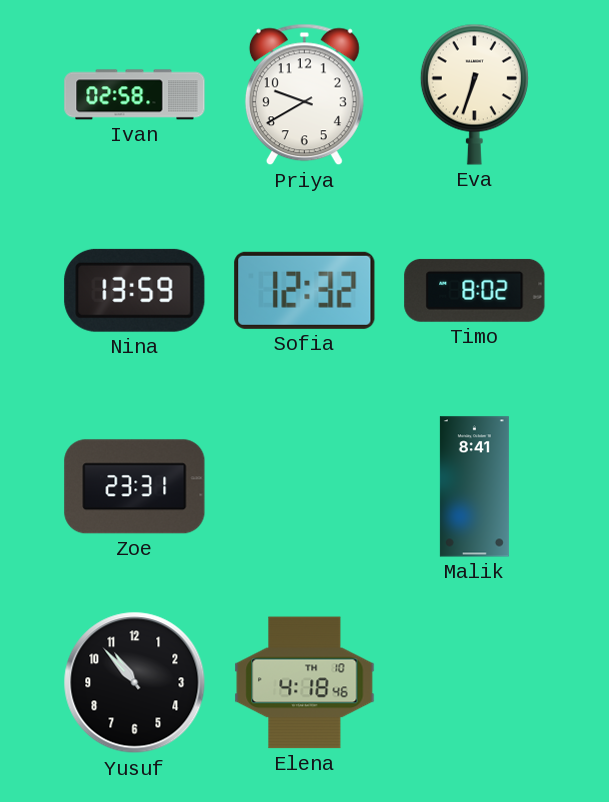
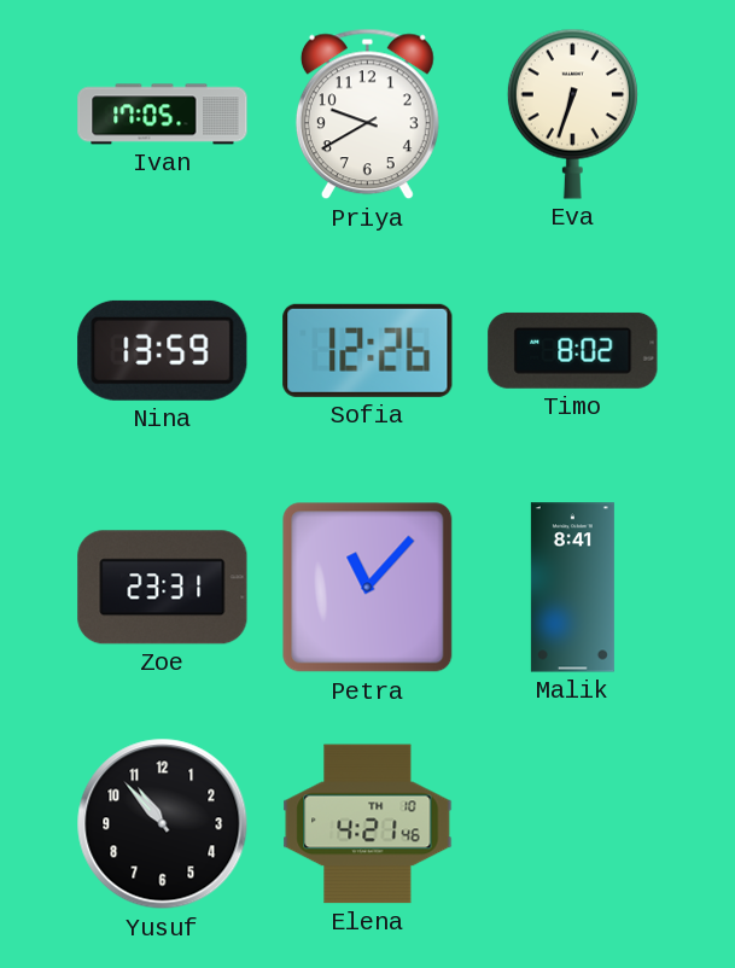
Ivan: 02:58 -> 17:05 (163, 115)
Sofia: 12:32 -> 12:26 (368, 350)
Petra: none -> 11:07 (368, 588)
Elena: 4:18 -> 4:21 (368, 824)
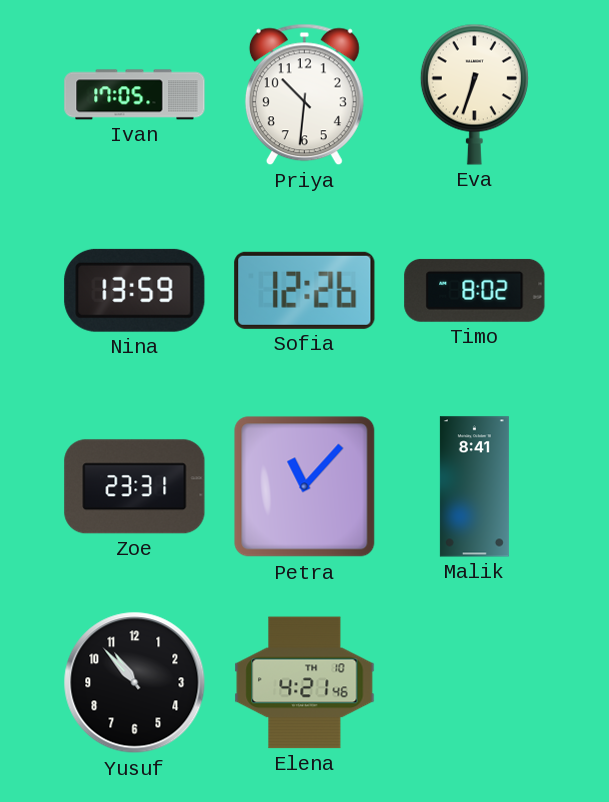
Priya: 9:40 -> 10:31 (304, 95)
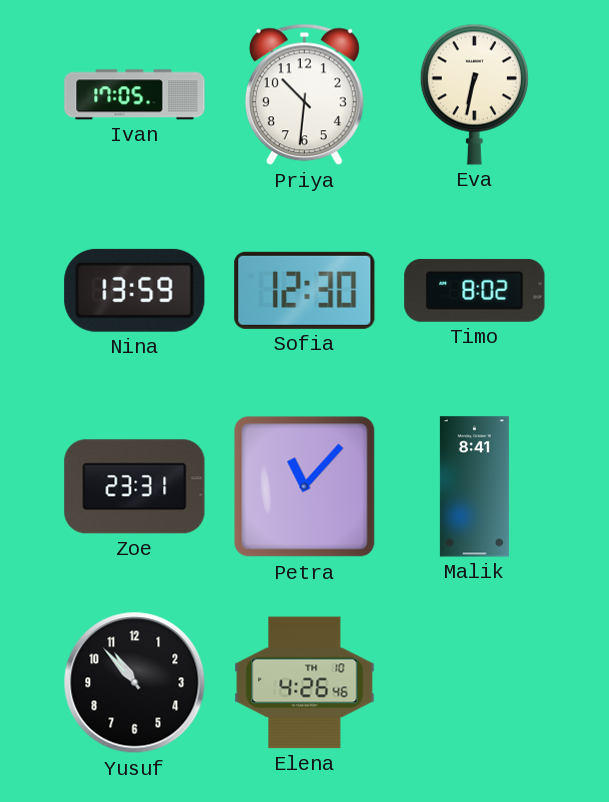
Eva: 6:33 -> 6:32 (474, 94)
Sofia: 12:26 -> 12:30 (305, 290)
Elena: 4:21 -> 4:26 (305, 683)
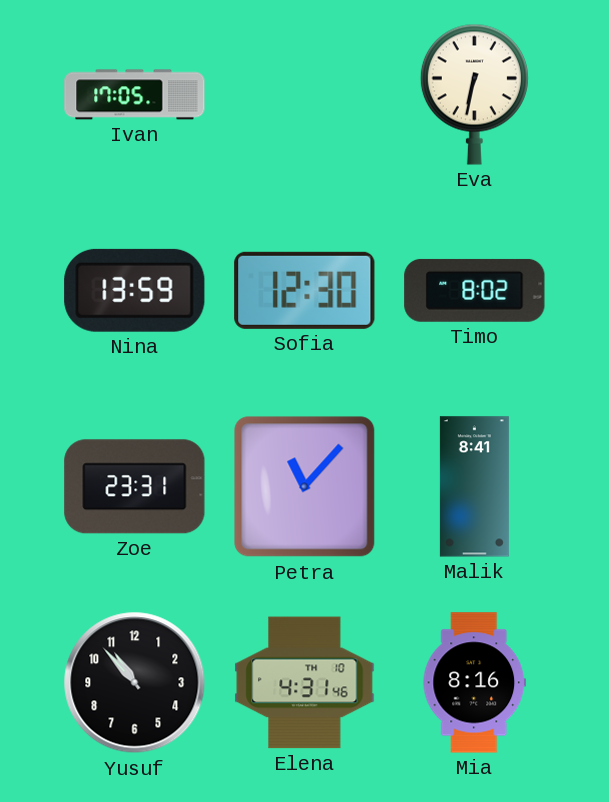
Priya: 10:31 -> none (304, 95)
Elena: 4:26 -> 4:31 (305, 683)
Mia: none -> 8:16 (474, 683)
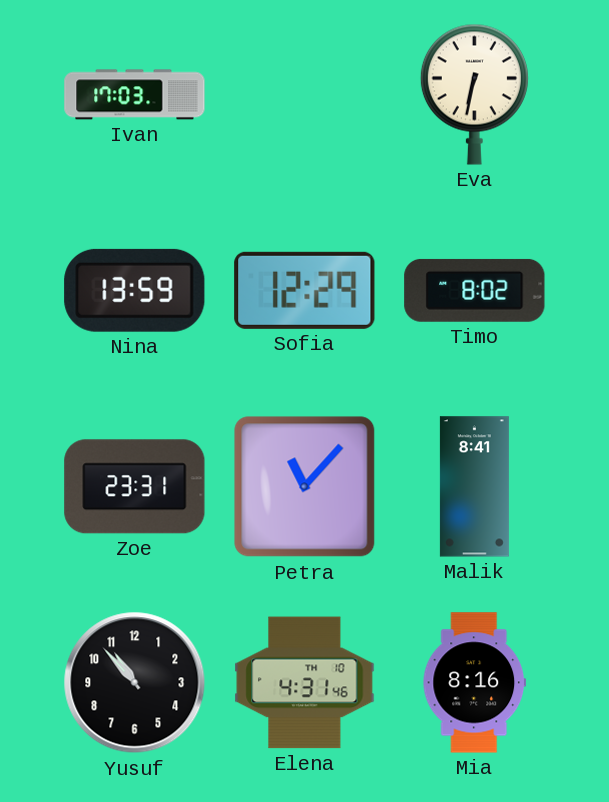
Ivan: 17:05 -> 17:03 (135, 95)
Sofia: 12:30 -> 12:29 (305, 290)
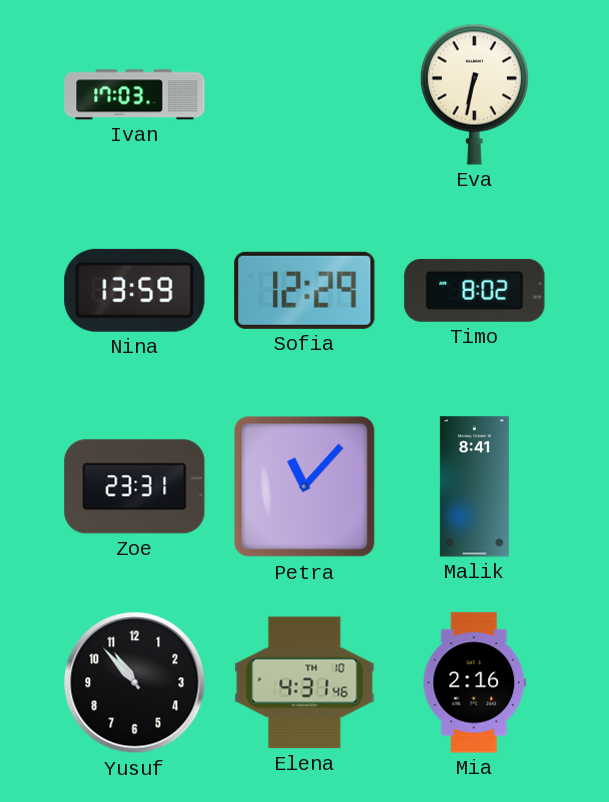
Mia: 8:16 -> 2:16 (474, 683)
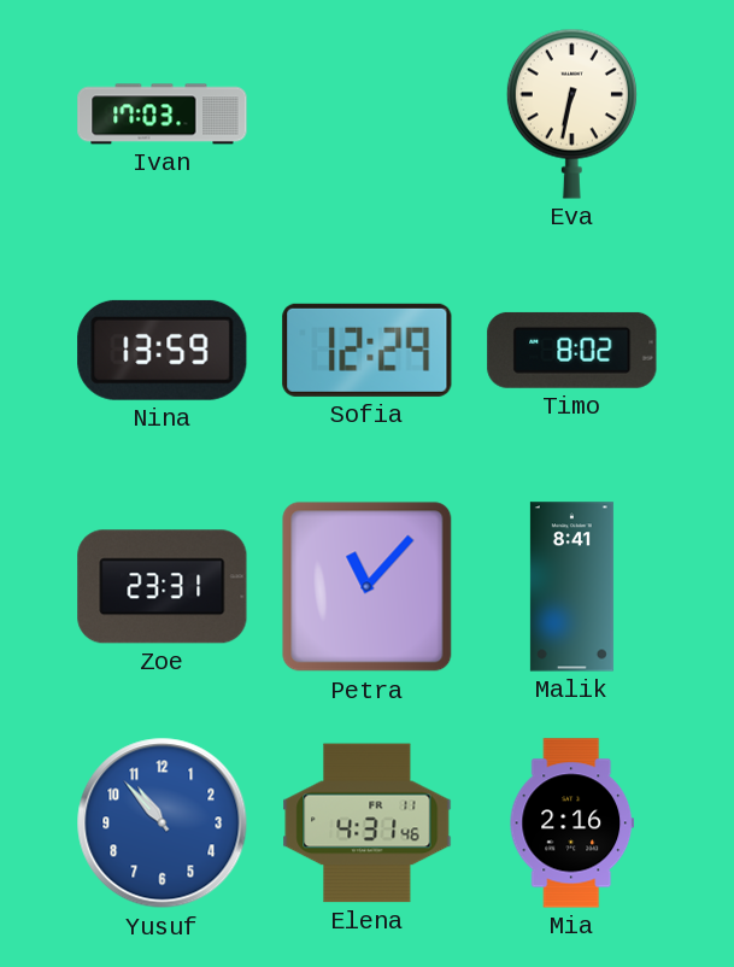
Yusuf dial: black -> blue (163, 824)
Elena date: TH 10 -> FR 11 (368, 824)
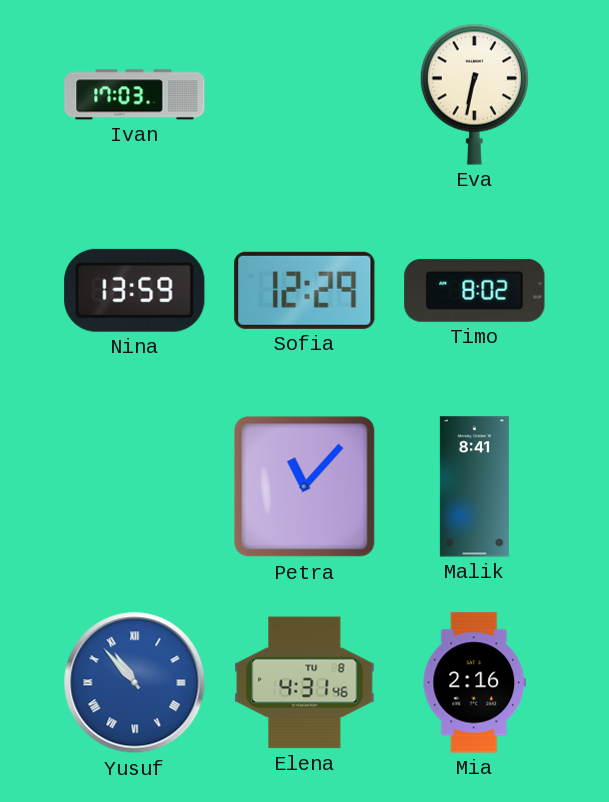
Zoe: 23:31 -> none (163, 587)
Yusuf numerals: Arabic -> Roman (135, 683)
Elena date: FR 11 -> TU 8 (305, 683)
